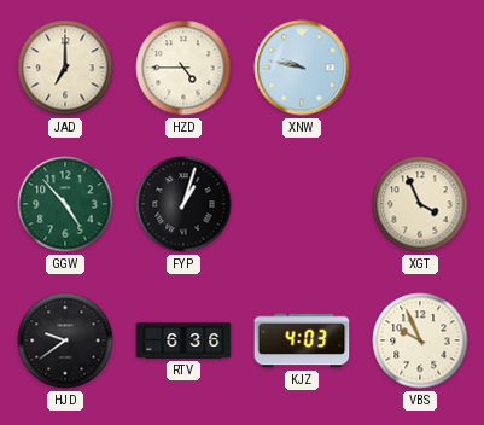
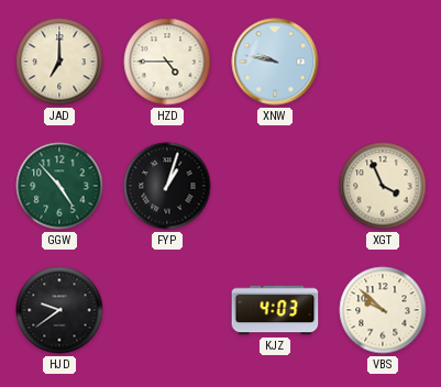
RTV: 6:36 -> none (183, 342)
VBS: 9:56 -> 9:52 (383, 310)
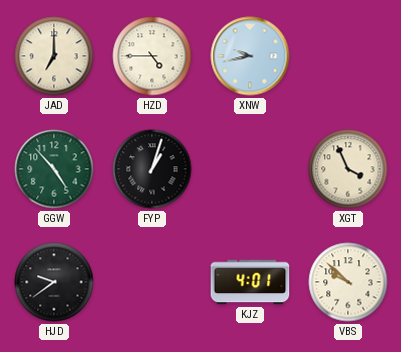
XNW: 9:47 -> 9:43 (250, 56)
KJZ: 4:03 -> 4:01 (250, 282)
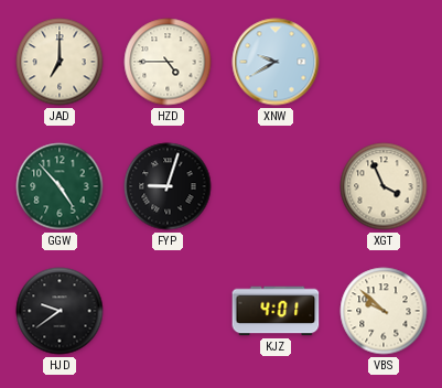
XNW: 9:43 -> 9:40 (276, 62)
FYP: 1:03 -> 9:03 (168, 186)
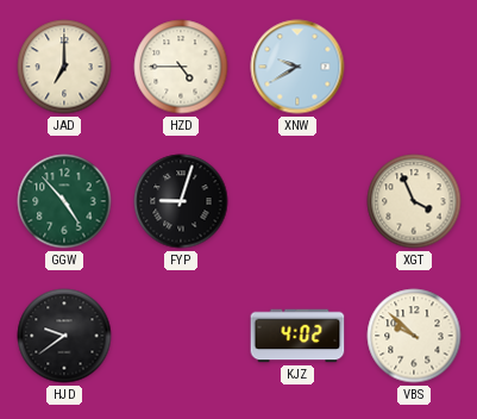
KJZ: 4:01 -> 4:02 (297, 336)
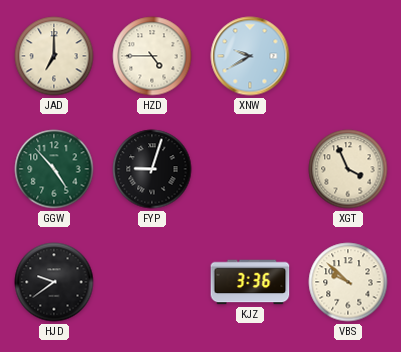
KJZ: 4:02 -> 3:36 (250, 282)
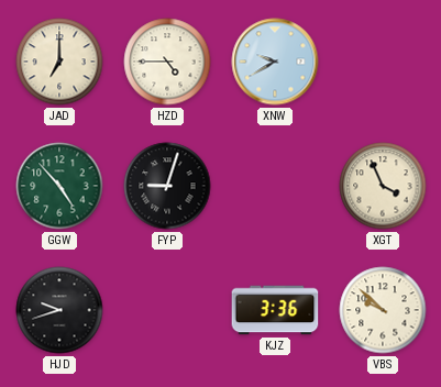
HJD: 9:39 -> 9:42 (59, 310)
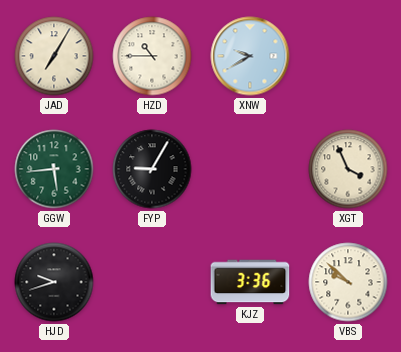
JAD: 7:00 -> 7:05 (54, 56)
HZD: 4:45 -> 10:45 (152, 56)
GGW: 4:53 -> 5:44 (54, 169)
FYP: 9:03 -> 9:05 (152, 169)
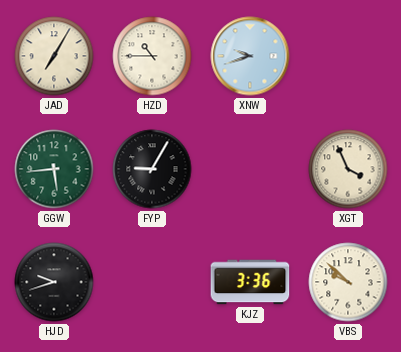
XNW: 9:40 -> 9:42 (250, 56)
